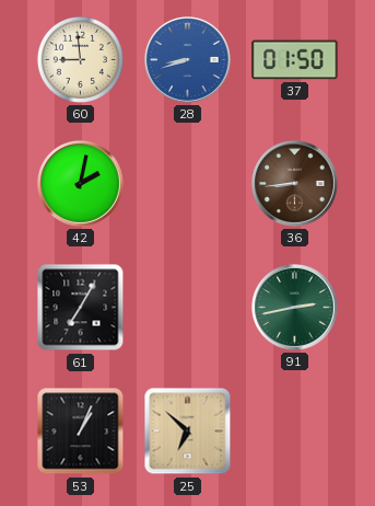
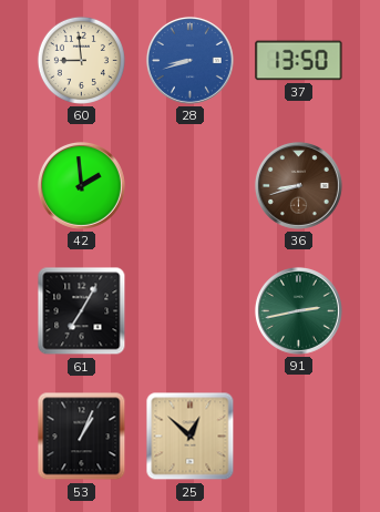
37: 01:50 -> 13:50 (299, 61)
42: 2:02 -> 1:59 (81, 185)
36: 8:44 -> 8:42 (298, 185)
25: 6:52 -> 12:52 (191, 437)
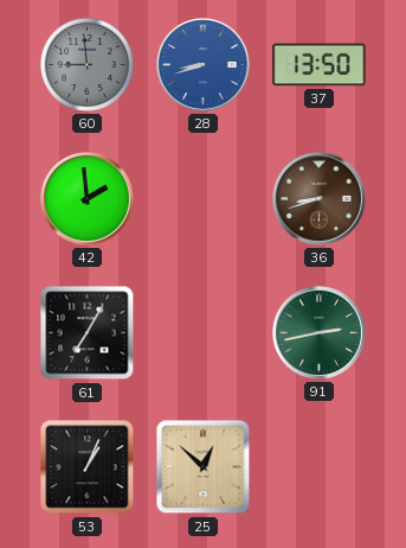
60 dial: cream -> grey (86, 64)
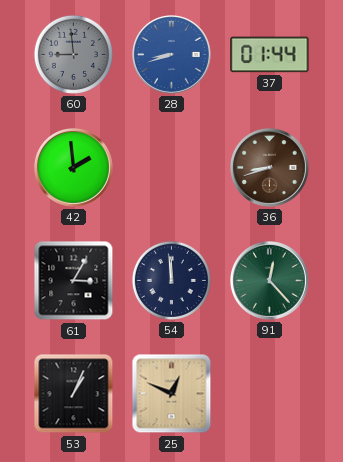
37: 13:50 -> 01:44 (270, 55)
61: 7:05 -> 3:05 (74, 281)
54: none -> 11:59 (171, 280)
91: 2:43 -> 12:23 (269, 280)
25: 12:52 -> 12:49 (172, 394)
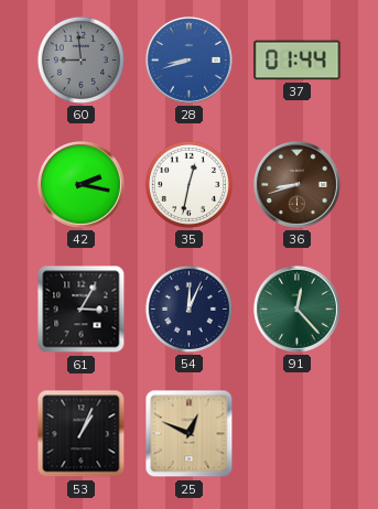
42: 1:59 -> 2:17 (80, 184)
35: none -> 12:32 (188, 184)
54: 11:59 -> 12:04 (188, 308)
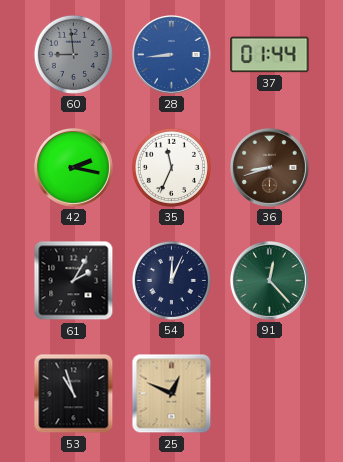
28: 8:42 -> 8:44 (171, 54)
35: 12:32 -> 11:34 (171, 167)
61: 3:05 -> 2:05 (74, 281)
53: 1:04 -> 10:57 (74, 394)
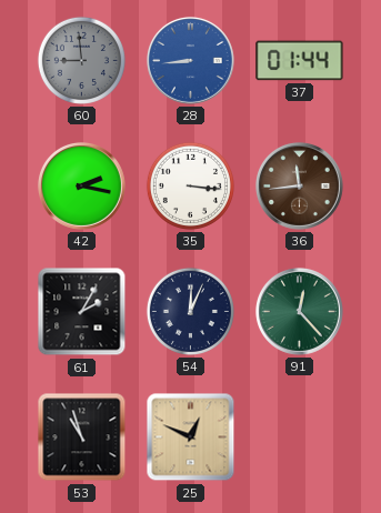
35: 11:34 -> 3:16 (190, 185)
36: 8:42 -> 11:44 (299, 185)
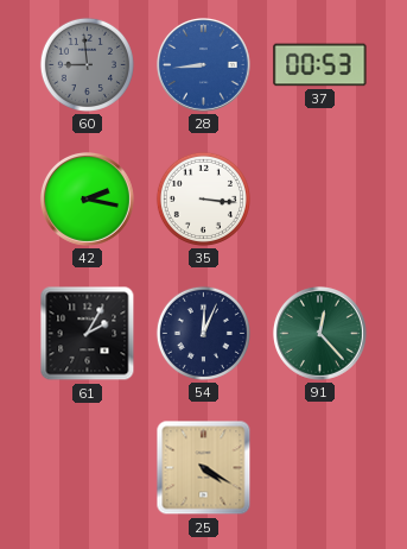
37: 01:44 -> 00:53 (320, 65)
36: 11:44 -> none (299, 185)
53: 10:57 -> none (82, 437)
25: 12:49 -> 4:20 (204, 468)
